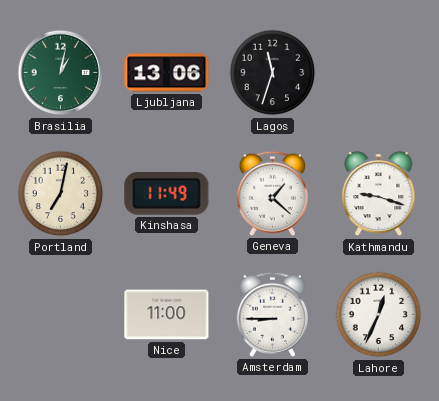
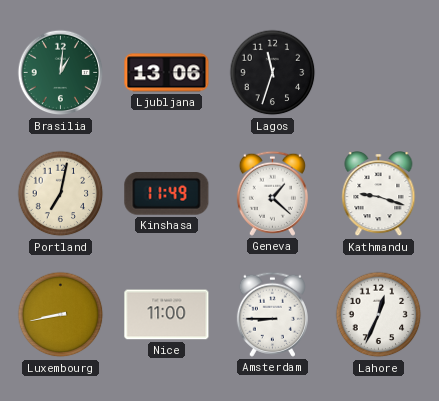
Brasilia: 1:02 -> 1:01 (61, 73)
Luxembourg: none -> 8:43 (61, 315)
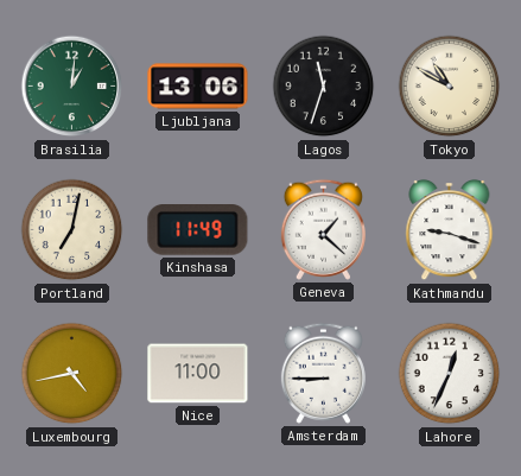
Tokyo: none -> 10:50 (450, 87)
Luxembourg: 8:43 -> 4:43 (72, 374)
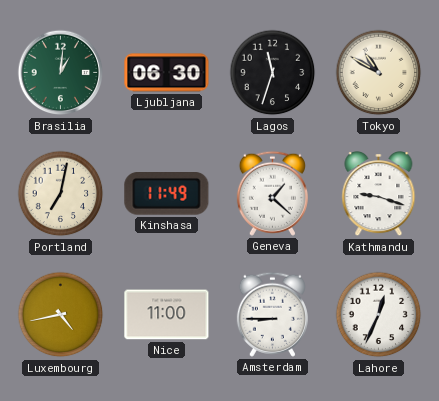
Ljubljana: 13:06 -> 06:30 (167, 73)
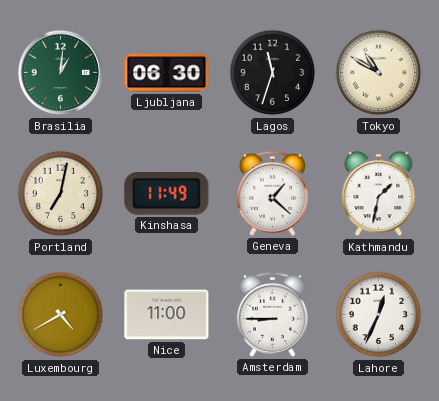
Kathmandu: 9:18 -> 1:32 (379, 195)
Luxembourg: 4:43 -> 4:40 (61, 315)
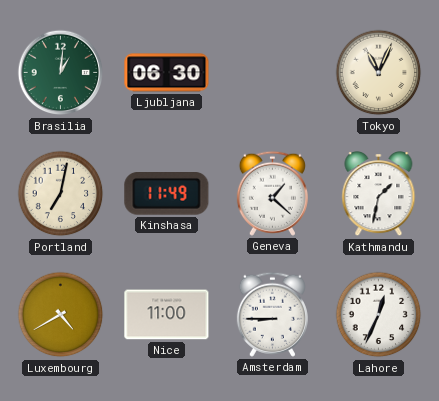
Lagos: 11:33 -> none (273, 73)
Tokyo: 10:50 -> 11:04 (379, 73)
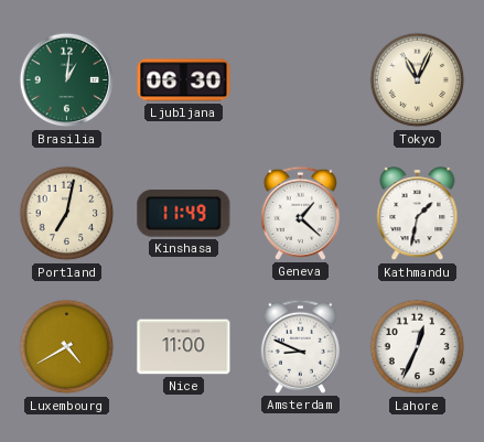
Amsterdam: 8:45 -> 8:49 (300, 346)
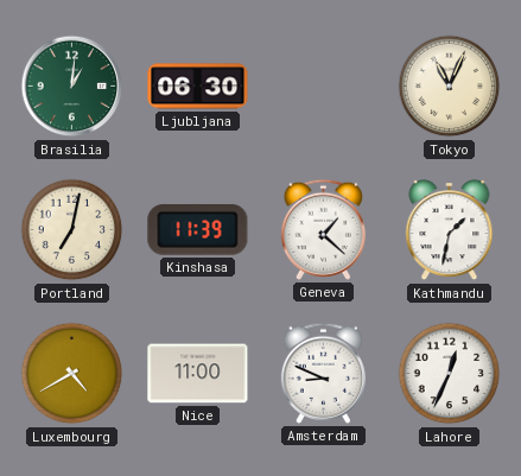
Kinshasa: 11:49 -> 11:39 (198, 230)
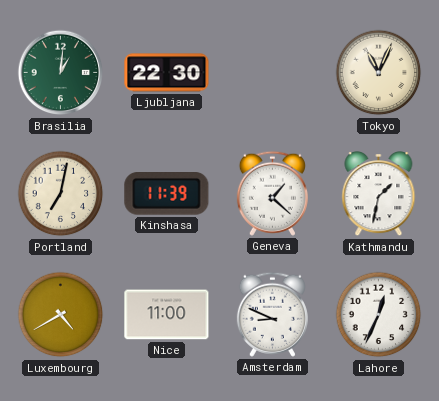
Ljubljana: 06:30 -> 22:30 (167, 73)
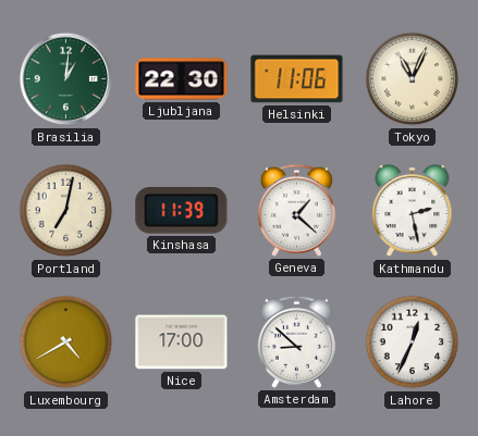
Helsinki: none -> 11:06 (297, 79)
Kathmandu: 1:32 -> 2:28 (413, 212)
Nice: 11:00 -> 17:00 (182, 342)
Amsterdam: 8:49 -> 8:52 (296, 341)
